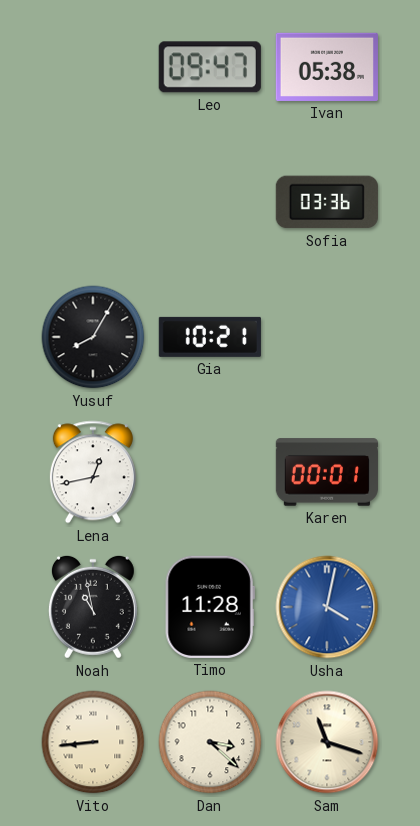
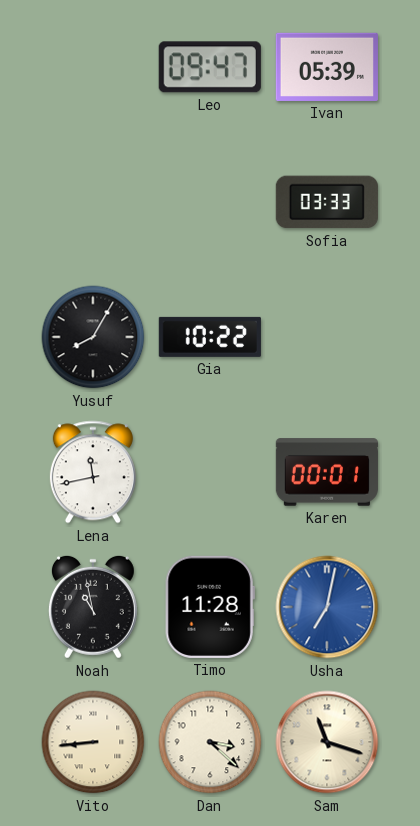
Ivan: 05:38 -> 05:39 (327, 67)
Sofia: 03:36 -> 03:33 (327, 202)
Gia: 10:21 -> 10:22 (210, 337)
Lena: 12:43 -> 11:43 (93, 472)
Usha: 4:02 -> 7:02 (327, 607)
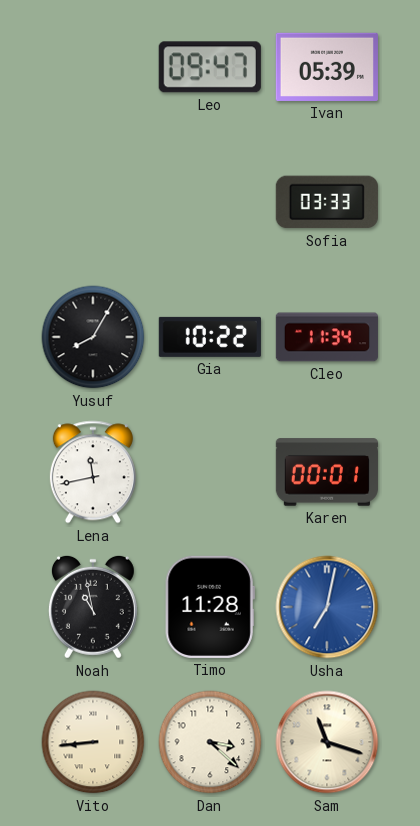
Cleo: none -> 11:34 (327, 337)
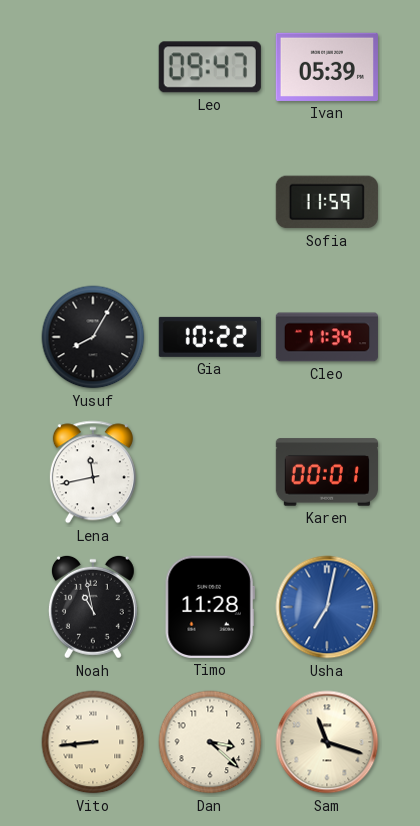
Sofia: 03:33 -> 11:59 (327, 202)
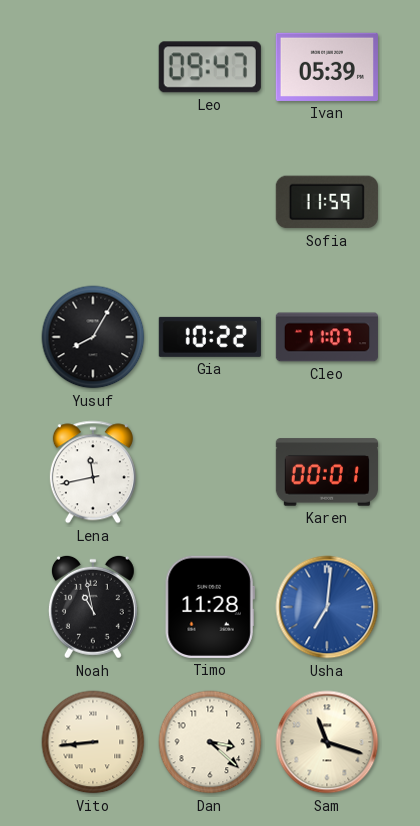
Cleo: 11:34 -> 11:07 (327, 337)
Usha: 7:02 -> 7:01 (327, 607)
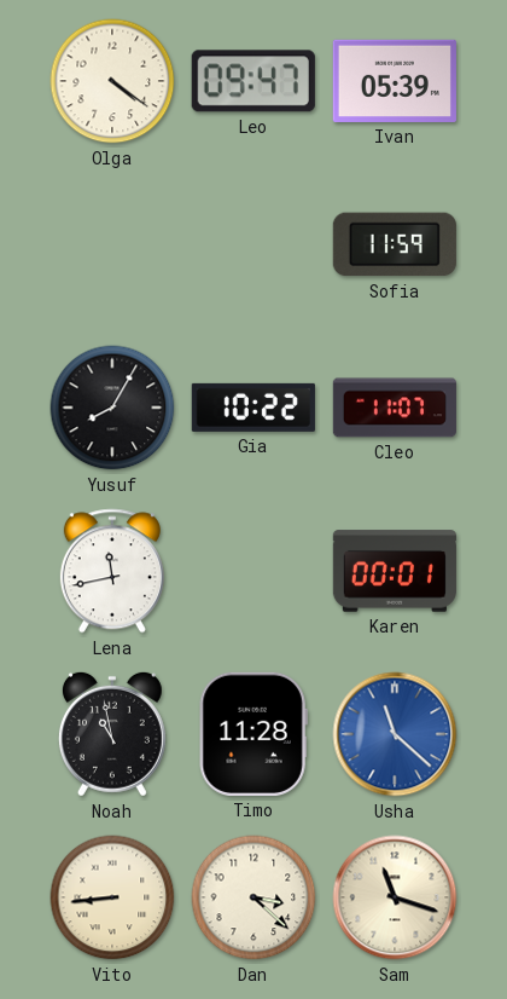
Olga: none -> 4:21 (112, 81)
Usha: 7:01 -> 11:22 (395, 734)
